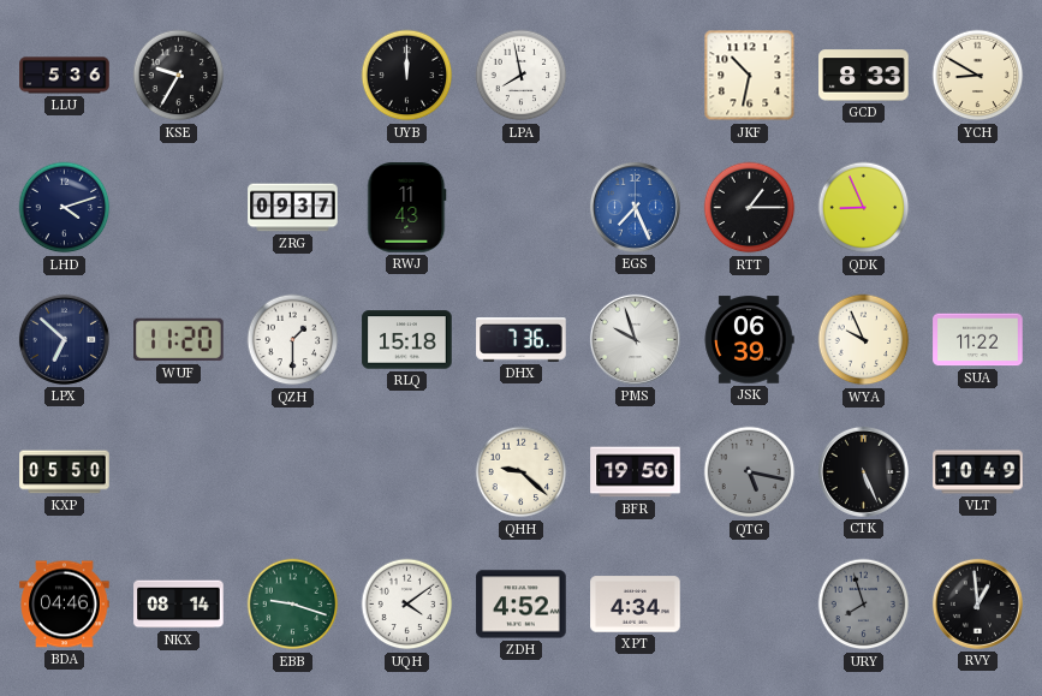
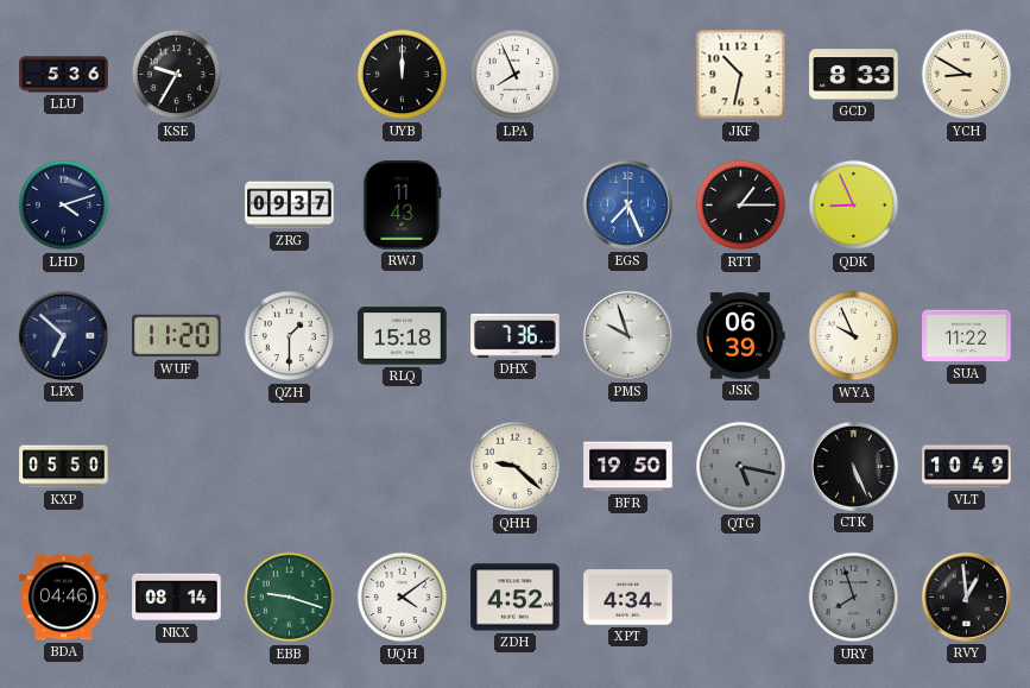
LPA: 7:58 -> 7:56 (516, 75)
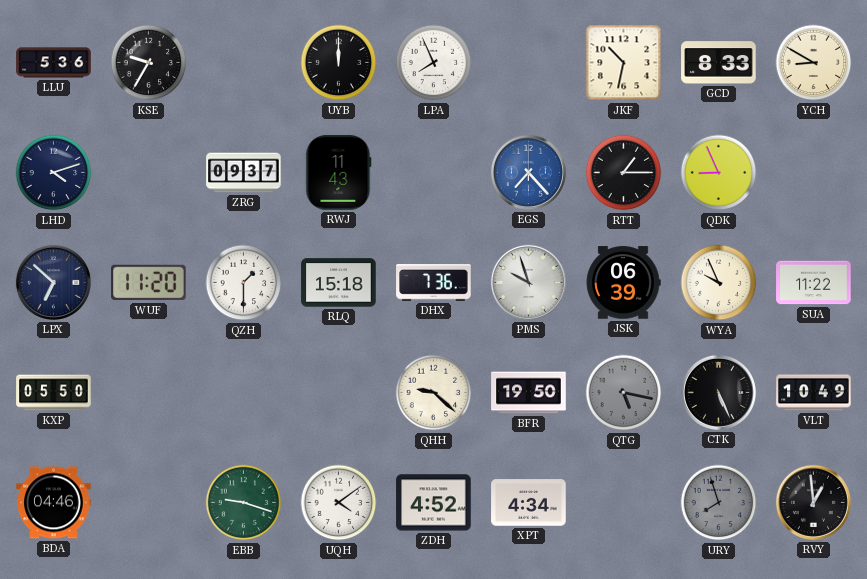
EGS: 7:26 -> 7:23 (528, 172)
NKX: 08:14 -> none (177, 598)
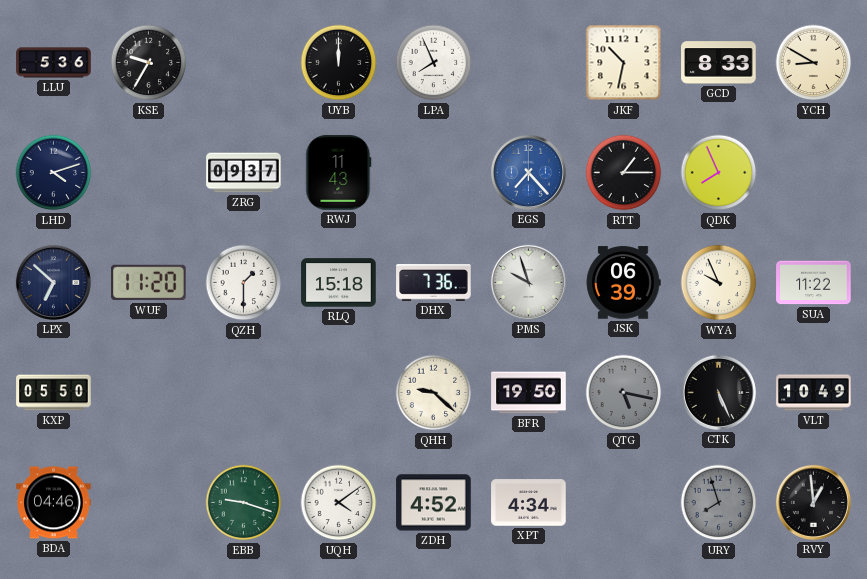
QDK: 8:56 -> 7:56 (719, 173)
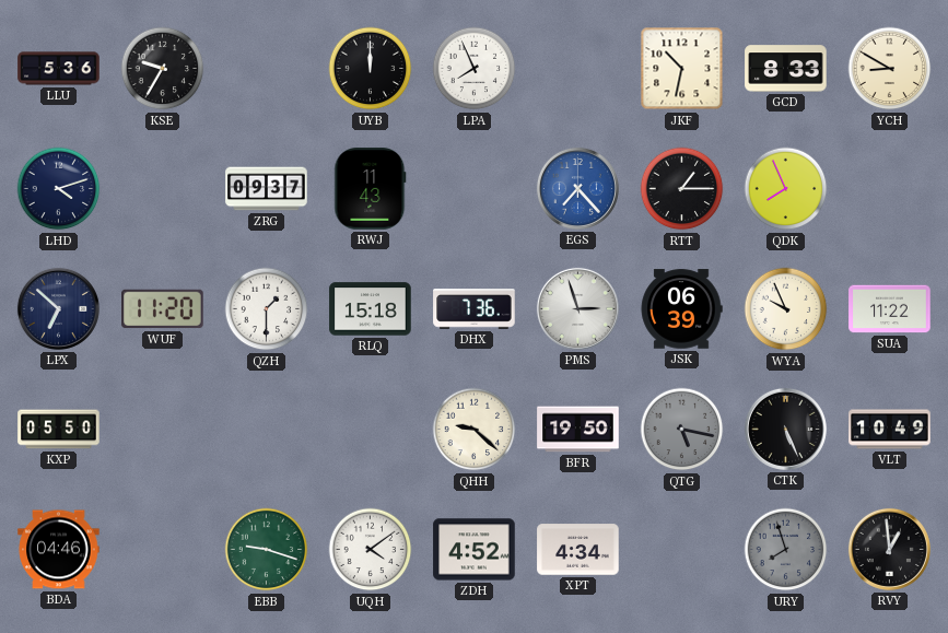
PMS: 9:57 -> 2:57 (577, 308)
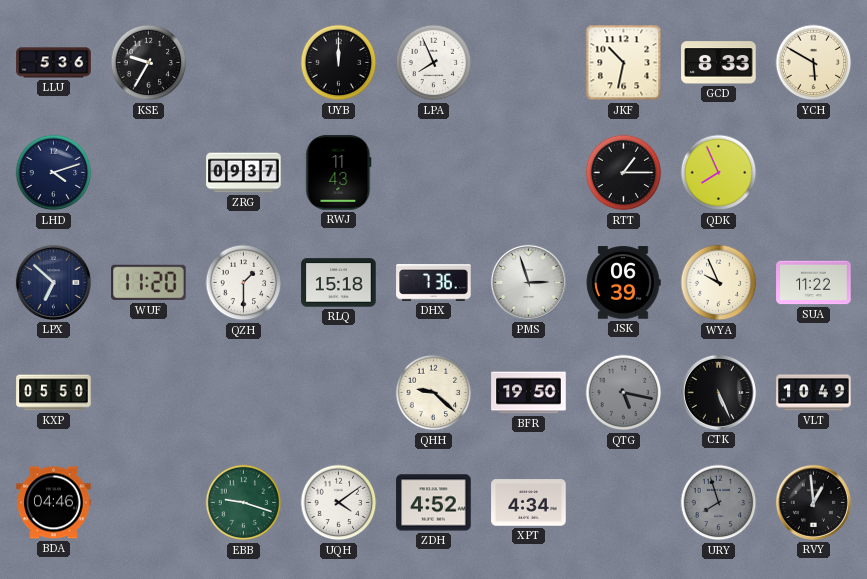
YCH: 8:50 -> 5:50 (814, 63)
EGS: 7:23 -> none (577, 188)
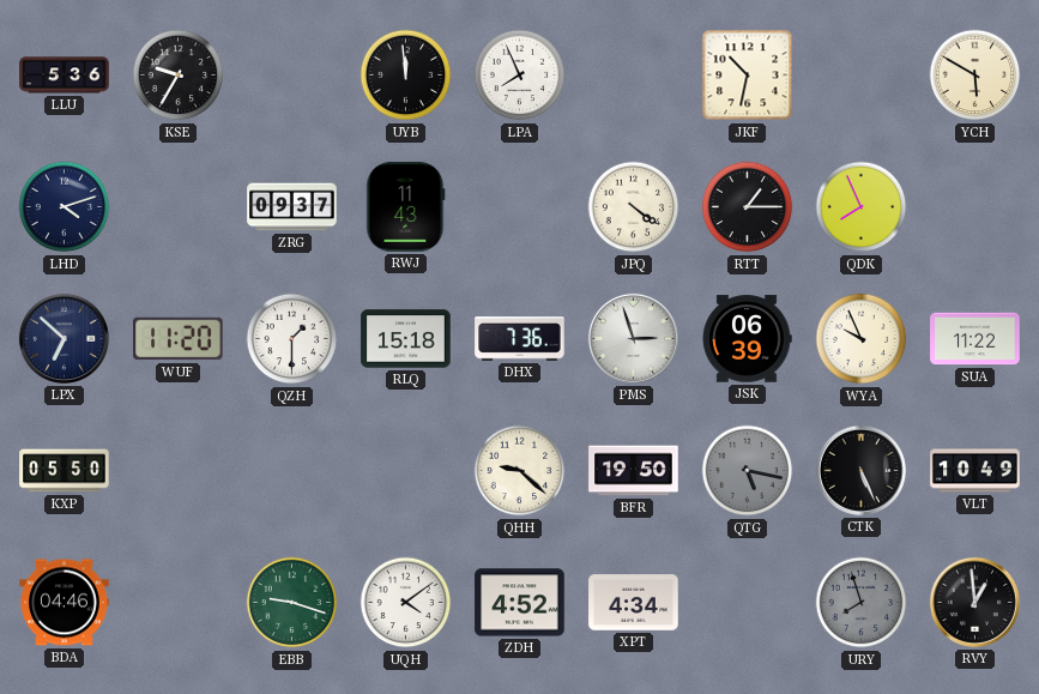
UYB: 12:00 -> 11:59 (406, 76)
GCD: 8:33 -> none (719, 63)
JPQ: none -> 4:21 (634, 207)
